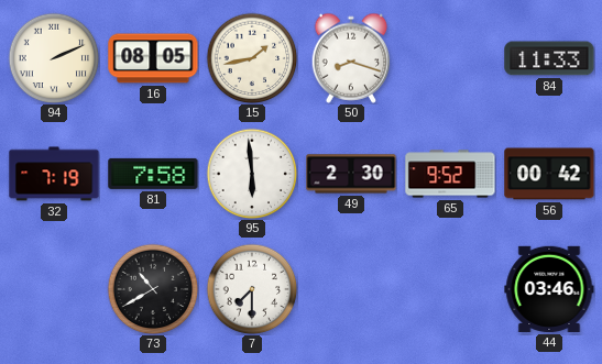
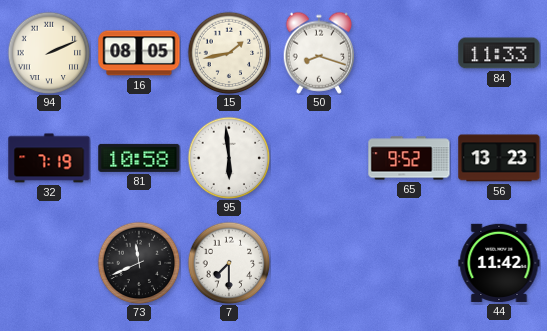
81: 7:58 -> 10:58 (139, 158)
49: 2:30 -> none (351, 174)
56: 00:42 -> 13:23 (499, 158)
73: 10:40 -> 11:41 (139, 263)
44: 03:46 -> 11:42 (499, 263)
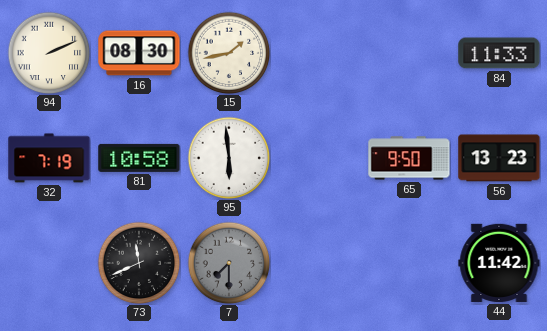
16: 08:05 -> 08:30 (139, 53)
50: 8:18 -> none (319, 53)
65: 9:52 -> 9:50 (409, 158)
7 dial: white -> grey (229, 263)
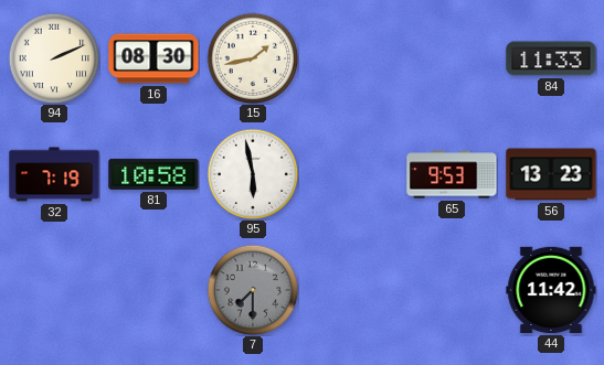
95: 5:59 -> 5:58 (253, 174)
65: 9:50 -> 9:53 (452, 174)
73: 11:41 -> none (139, 263)
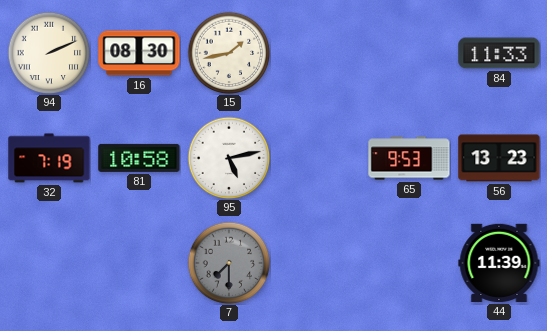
95: 5:58 -> 5:13 (229, 158)
44: 11:42 -> 11:39 (499, 263)
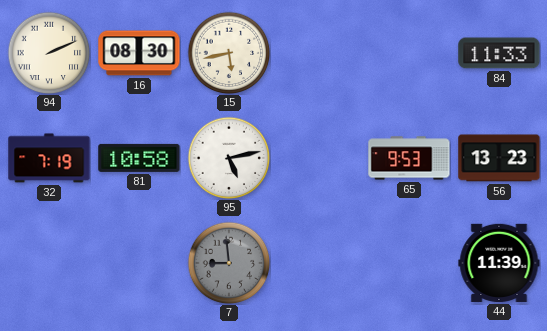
15: 1:43 -> 5:43 (229, 53)
7: 7:30 -> 8:59 (229, 263)
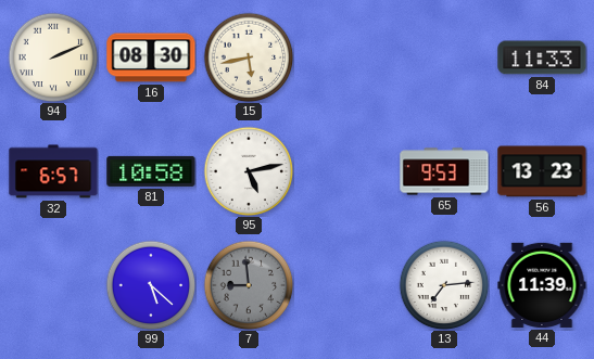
32: 7:19 -> 6:57 (53, 171)
99: none -> 5:22 (151, 285)
13: none -> 7:14 (444, 285)
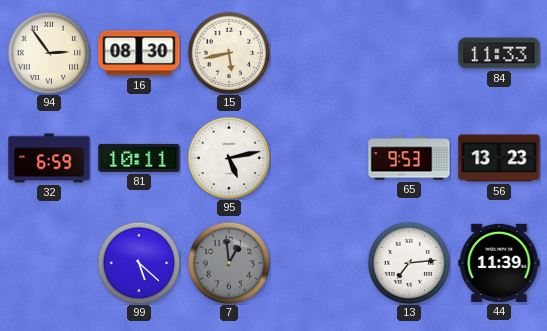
94: 2:11 -> 2:54 (49, 53)
32: 6:57 -> 6:59 (49, 158)
81: 10:58 -> 10:11 (139, 158)
7: 8:59 -> 12:59 (229, 263)
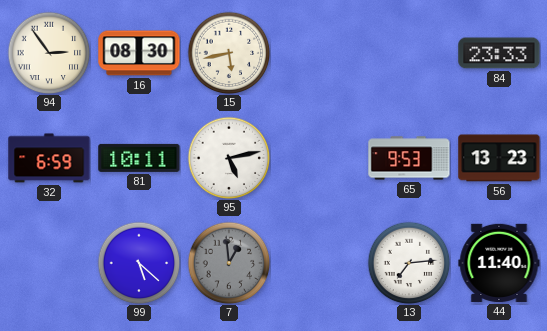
84: 11:33 -> 23:33 (499, 53)
44: 11:39 -> 11:40 (499, 263)
